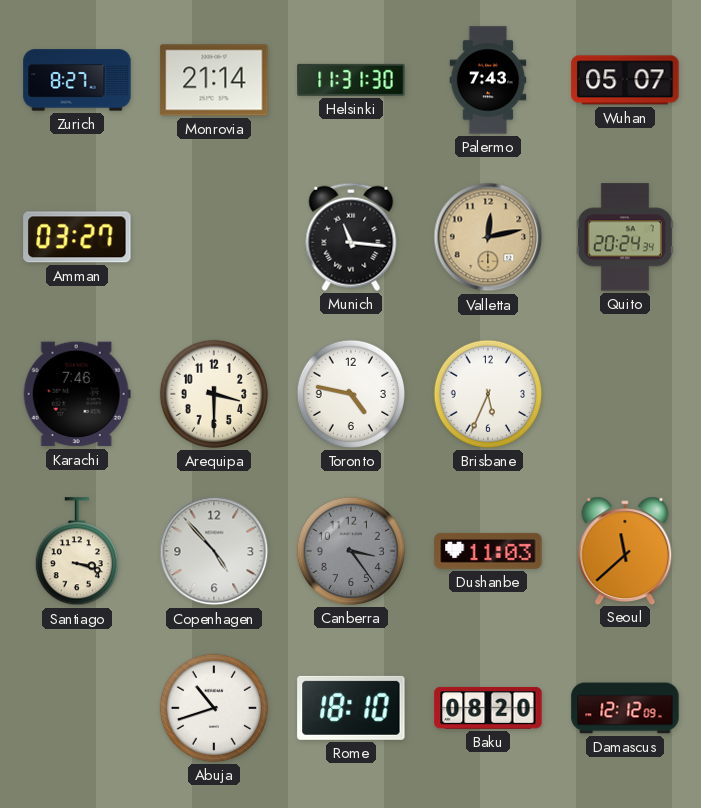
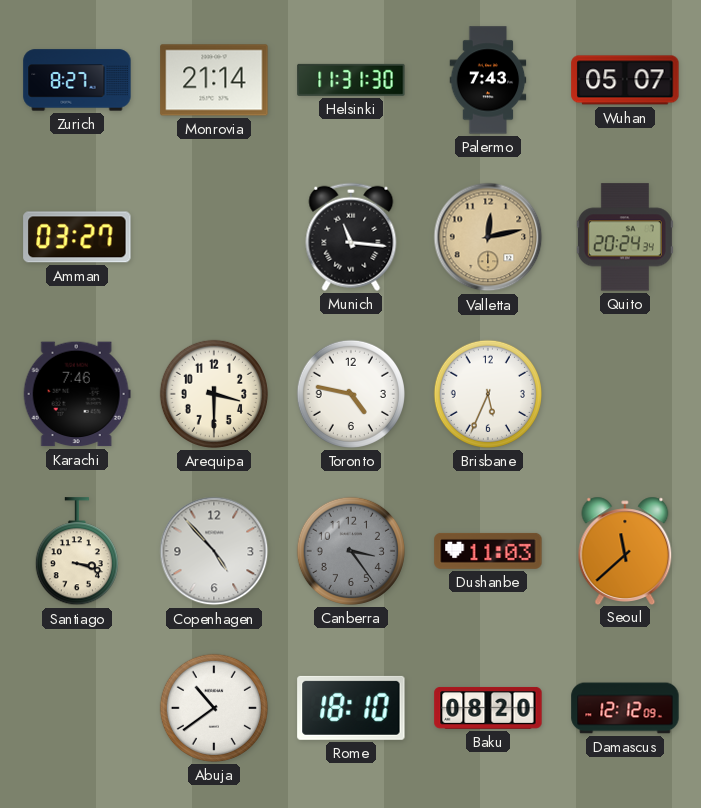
Abuja: 10:42 -> 10:39 (214, 708)
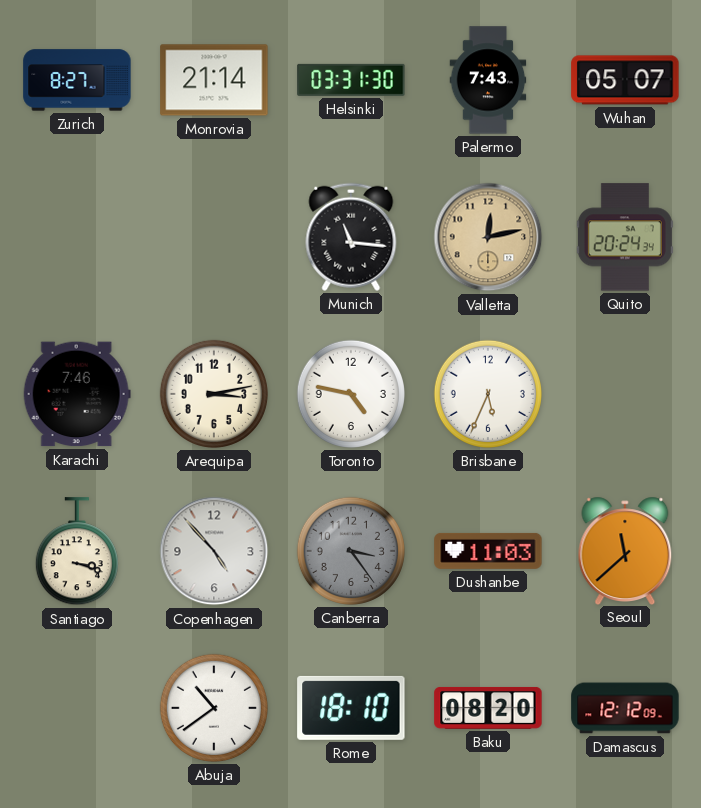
Helsinki: 11:31 -> 03:31 (351, 80)
Amman: 03:27 -> none (77, 237)
Arequipa: 3:30 -> 3:13 (214, 394)
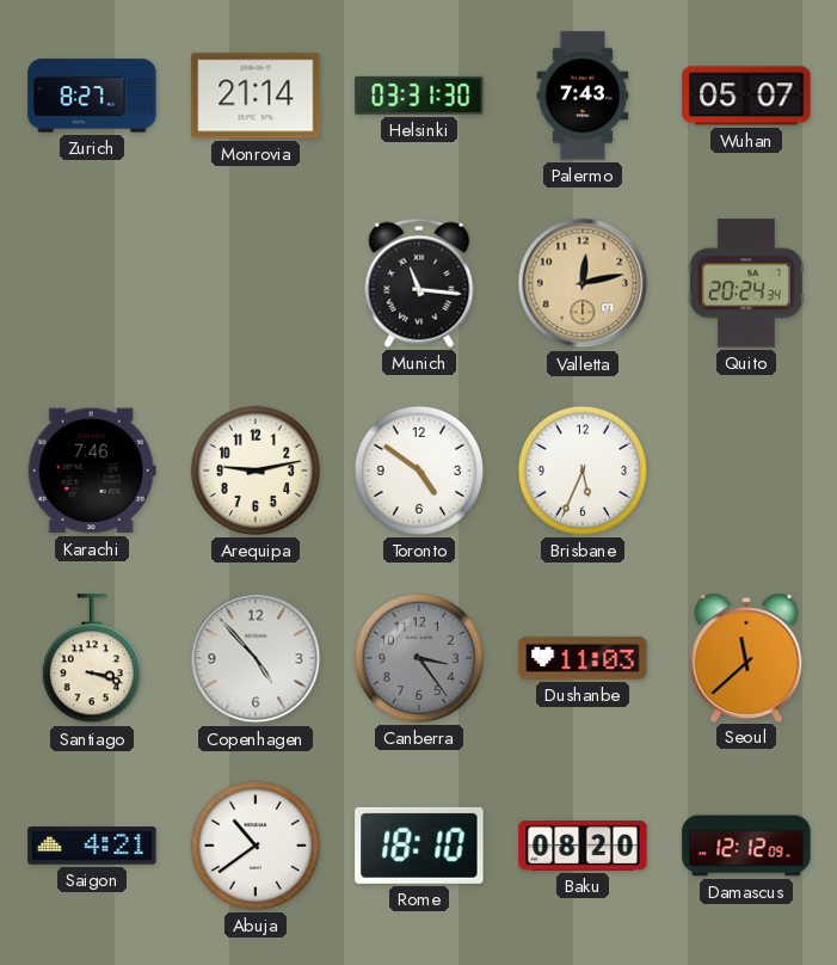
Arequipa: 3:13 -> 9:13 (256, 471)
Toronto: 4:47 -> 4:51 (419, 471)
Saigon: none -> 4:21 (92, 846)
